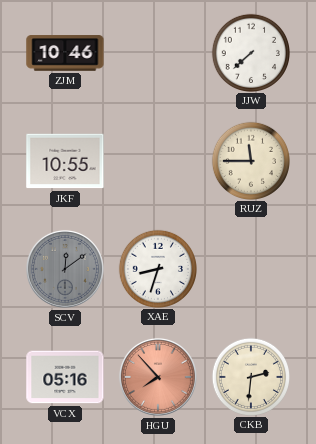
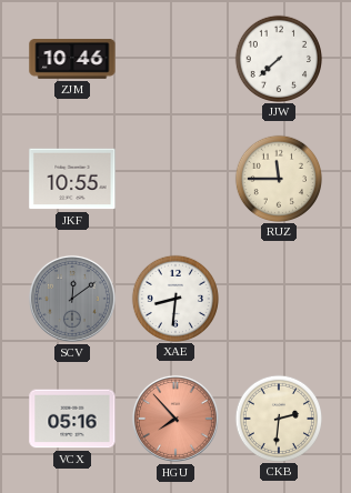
XAE: 8:33 -> 8:31 (174, 298)
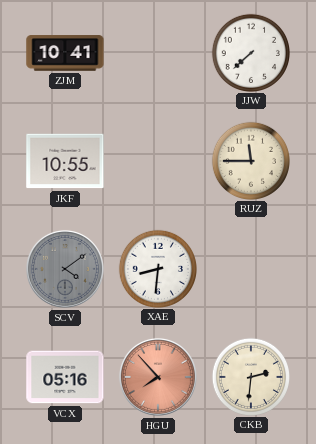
ZJM: 10:46 -> 10:41 (65, 53)
SCV: 12:09 -> 4:09 (65, 269)
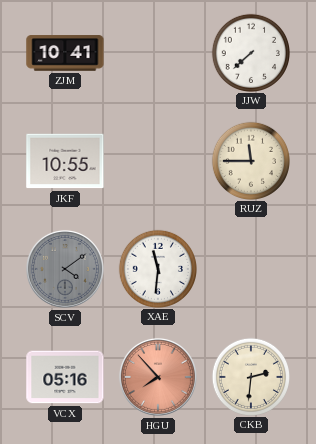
XAE: 8:31 -> 11:31 (157, 268)
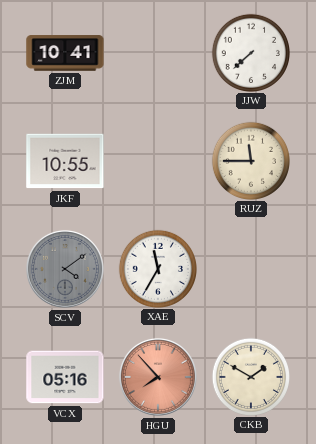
XAE: 11:31 -> 11:35 (157, 268)
CKB: 2:31 -> 1:50 (250, 376)
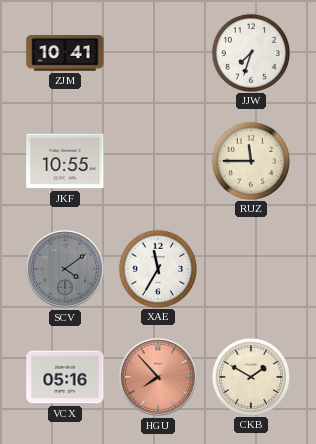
JJW: 7:38 -> 7:33 (250, 52)
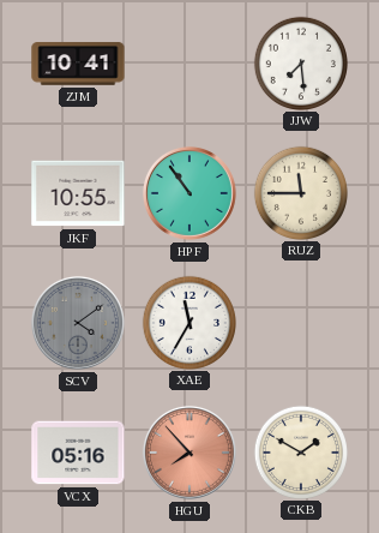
JJW: 7:33 -> 7:29 (300, 62)
HPF: none -> 10:54 (189, 193)
